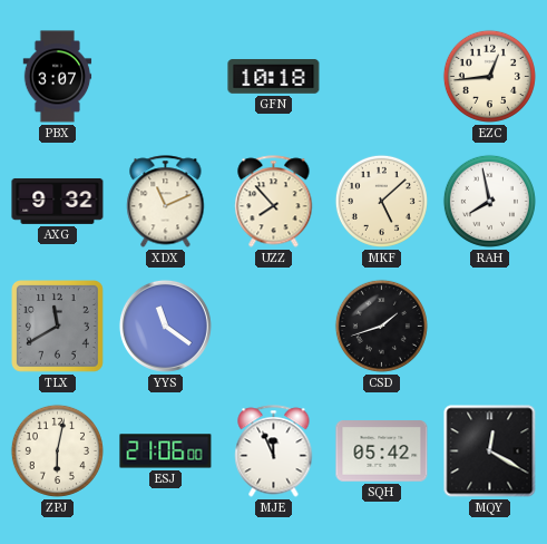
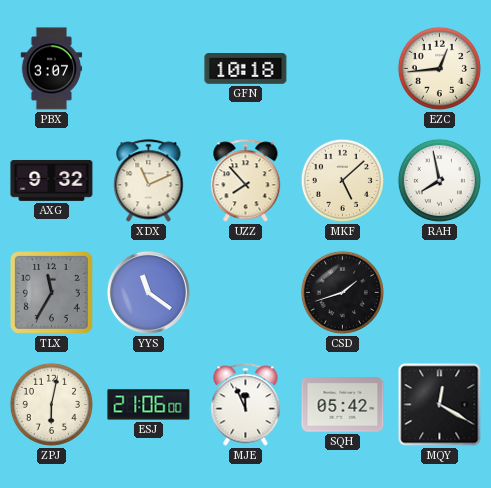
TLX: 11:40 -> 11:35 (52, 293)
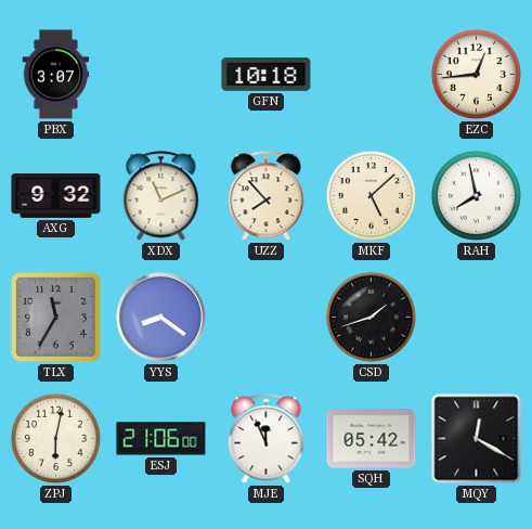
YYS: 11:21 -> 8:21 (160, 317)
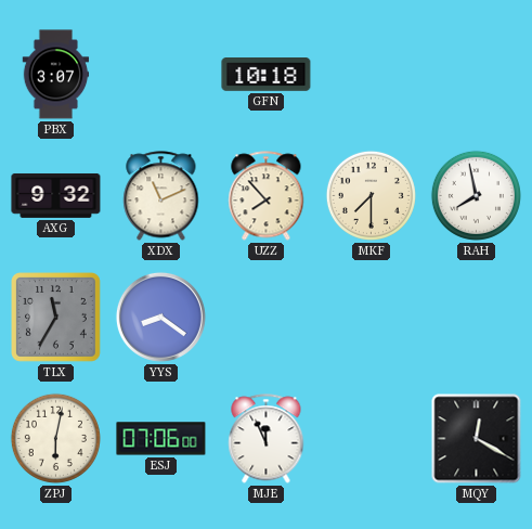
EZC: 12:44 -> none (476, 74)
MKF: 5:08 -> 7:30 (371, 195)
CSD: 1:42 -> none (371, 317)
ESJ: 21:06 -> 07:06 (161, 439)
SQH: 05:42 -> none (372, 439)
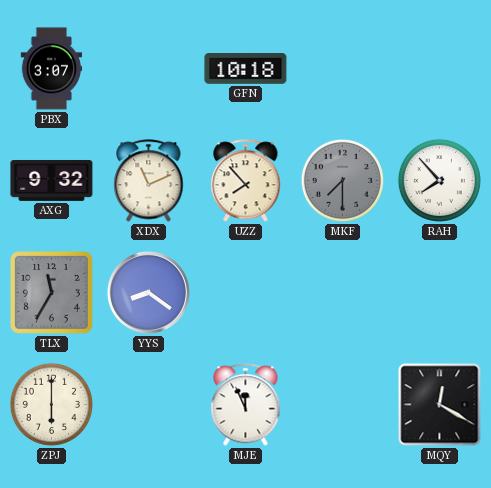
MKF dial: cream -> grey (342, 180)
RAH: 7:58 -> 7:53 (439, 180)
ZPJ: 6:02 -> 6:00 (51, 404)
ESJ: 07:06 -> none (161, 439)
